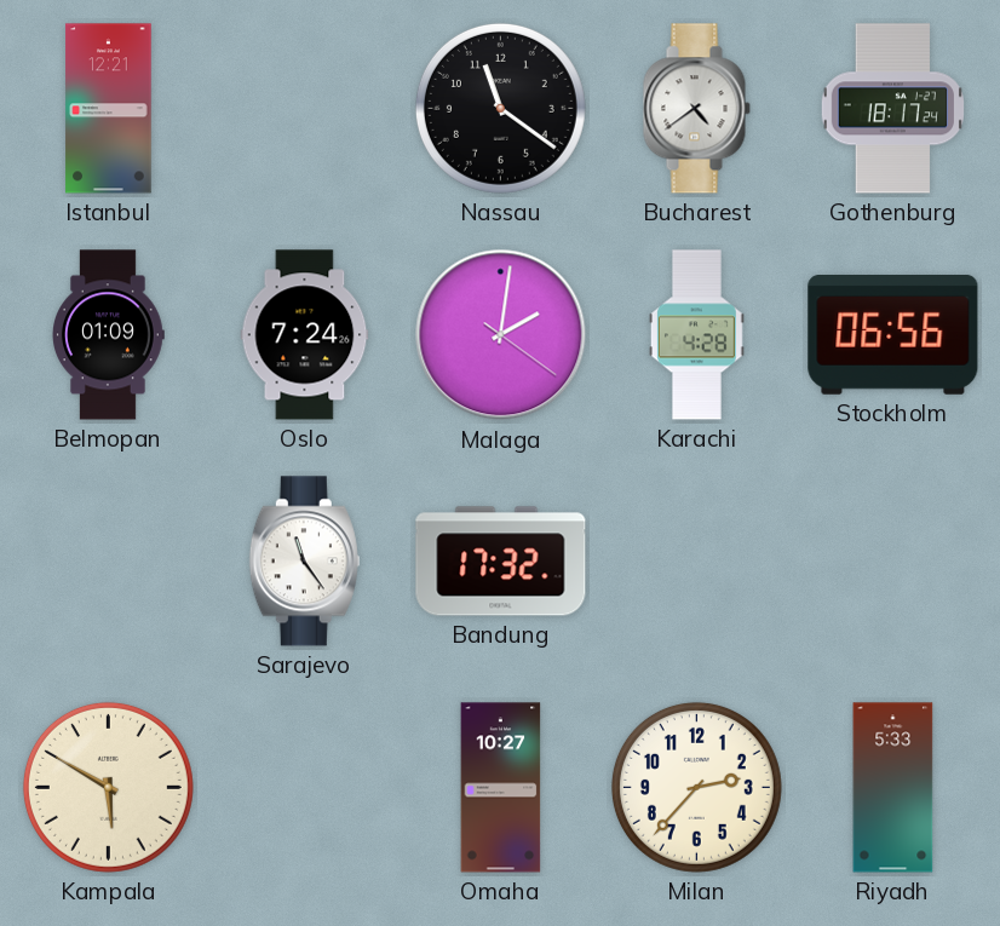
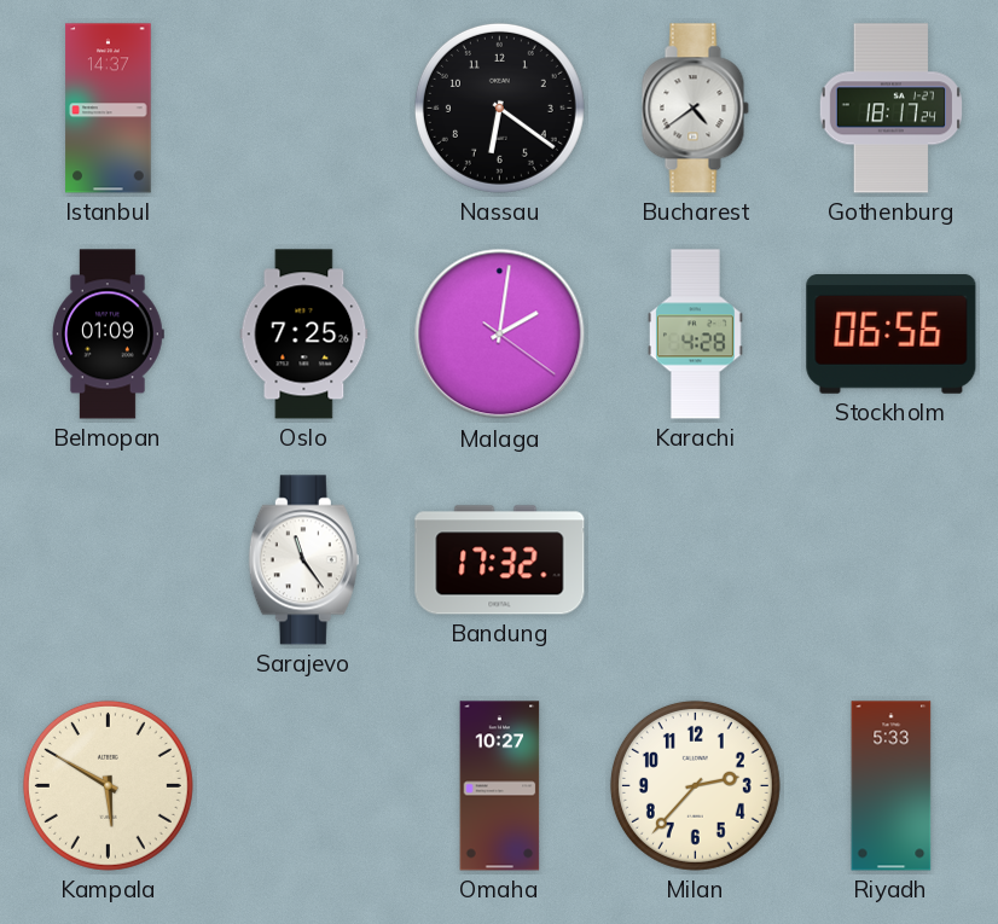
Istanbul: 12:21 -> 14:37 (109, 109)
Nassau: 11:21 -> 6:21 (499, 107)
Oslo: 7:24 -> 7:25 (304, 335)
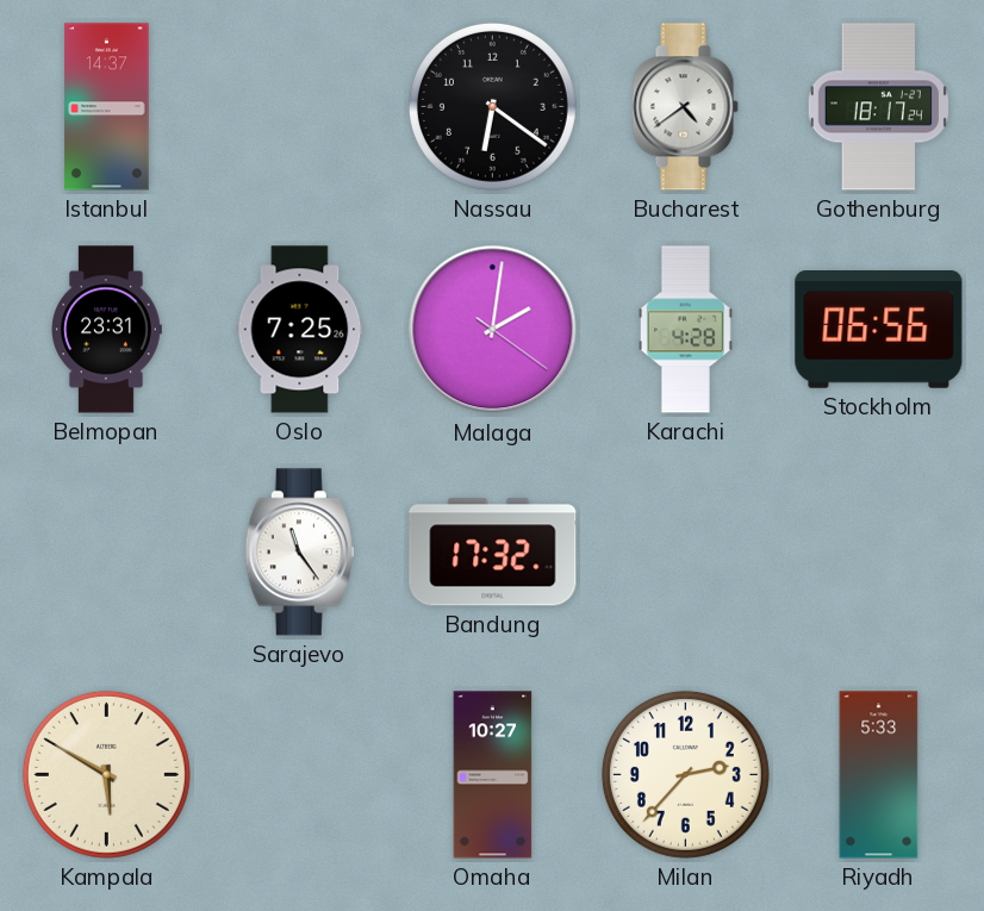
Belmopan: 01:09 -> 23:31 (107, 330)
